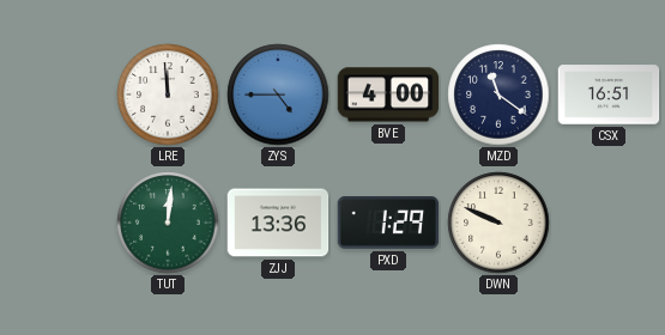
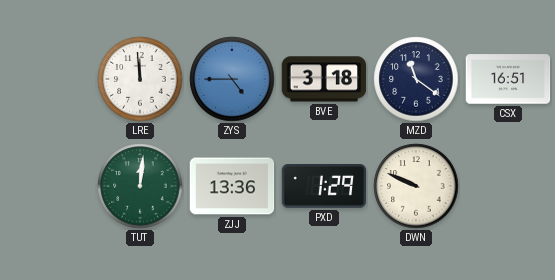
BVE: 4:00 -> 3:18 (324, 79)
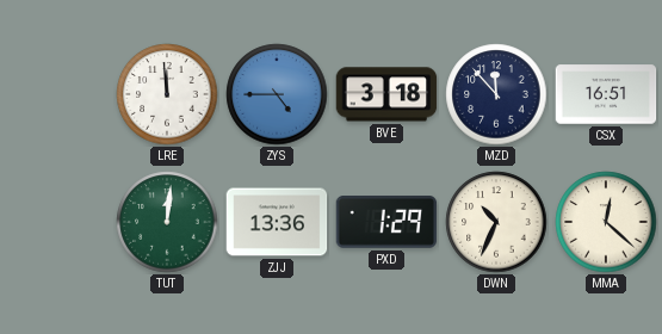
MZD: 11:21 -> 11:53 (496, 94)
DWN: 9:49 -> 10:34 (496, 222)
MMA: none -> 12:22 (606, 222)
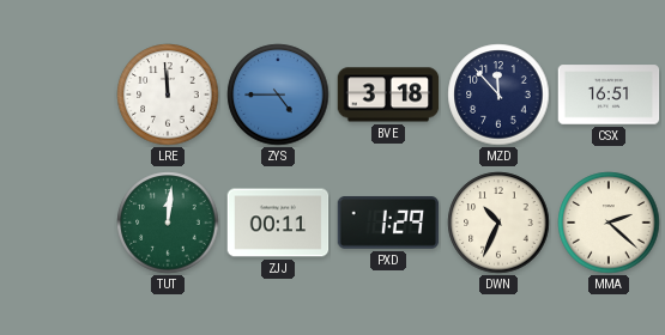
ZJJ: 13:36 -> 00:11 (278, 223)
MMA: 12:22 -> 2:22 (609, 223)
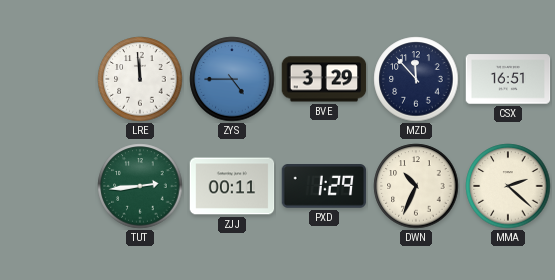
BVE: 3:18 -> 3:29 (324, 79)
TUT: 12:01 -> 2:44 (140, 186)
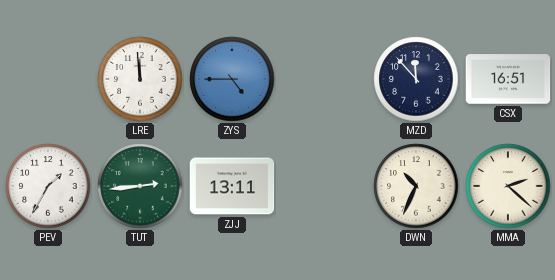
BVE: 3:29 -> none (324, 79)
PEV: none -> 1:35 (48, 186)
ZJJ: 00:11 -> 13:11 (232, 186)
PXD: 1:29 -> none (324, 187)
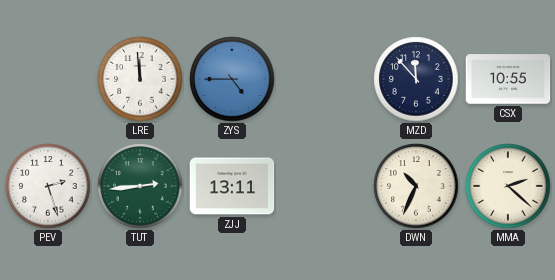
CSX: 16:51 -> 10:55 (508, 79)
PEV: 1:35 -> 2:27 (48, 186)
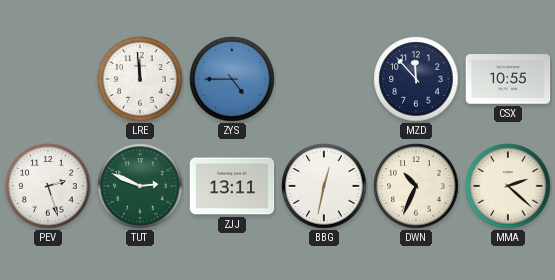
TUT: 2:44 -> 2:49 (140, 186)
BBG: none -> 12:32 (324, 186)
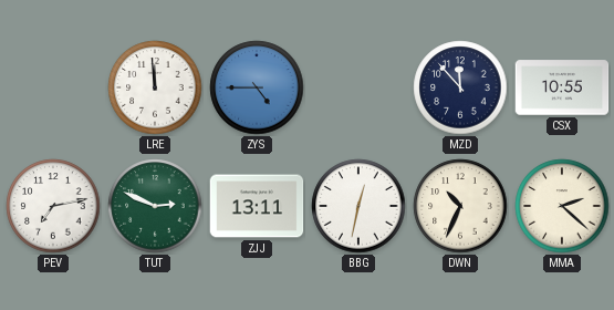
PEV: 2:27 -> 7:13 (53, 206)
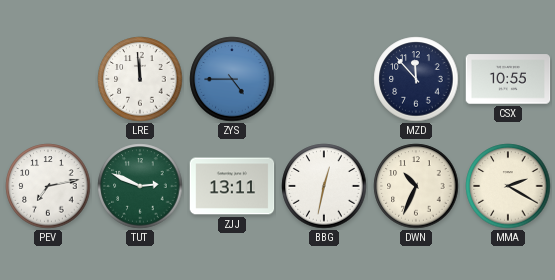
MMA: 2:22 -> 2:20 (508, 186)
